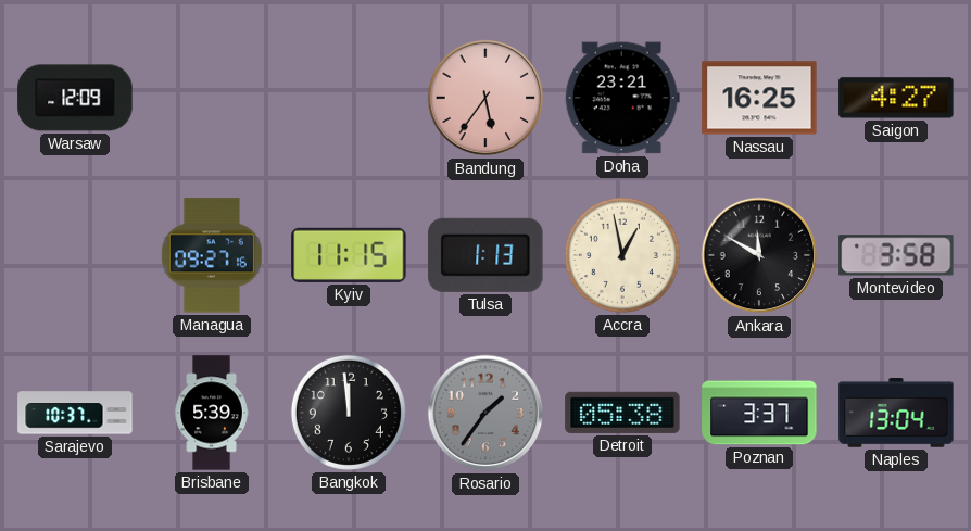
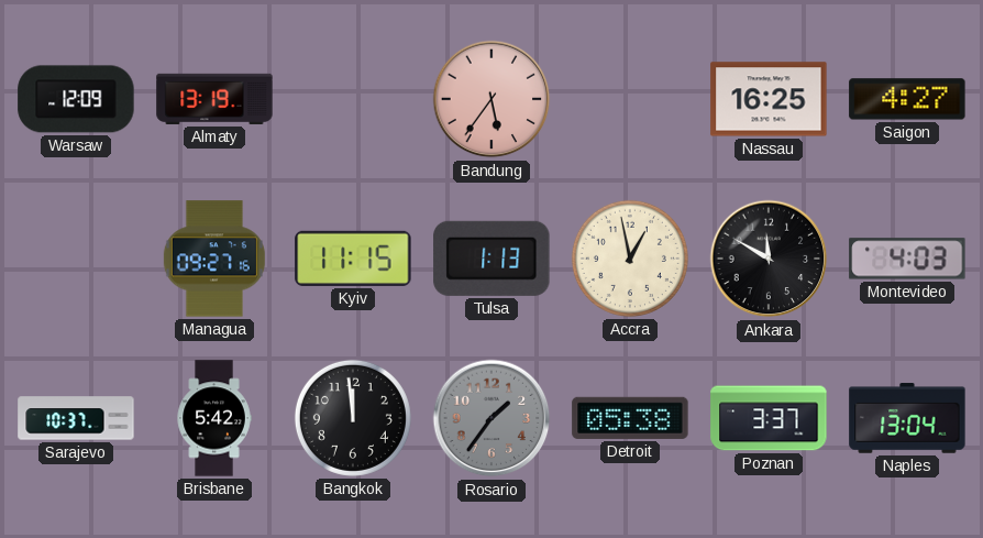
Almaty: none -> 13:19 (214, 99)
Doha: 23:21 -> none (622, 98)
Montevideo: 3:58 -> 4:03 (907, 259)
Brisbane: 5:39 -> 5:42 (214, 418)
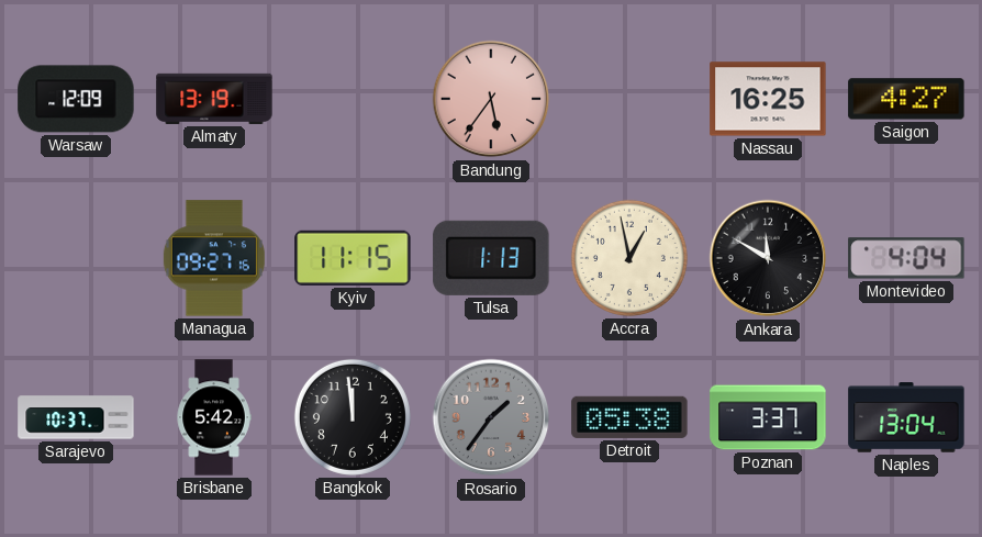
Montevideo: 4:03 -> 4:04 (906, 258)
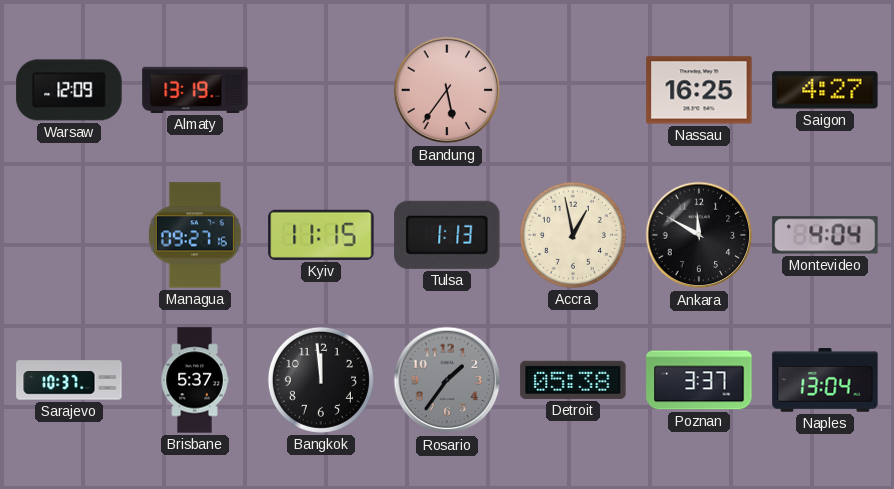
Brisbane: 5:42 -> 5:37 (195, 380)
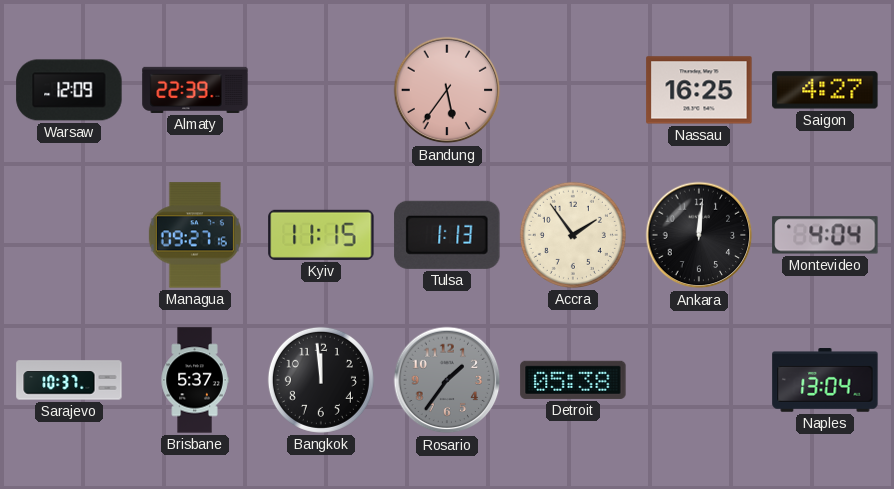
Almaty: 13:19 -> 22:39 (195, 90)
Accra: 12:58 -> 1:54 (573, 235)
Ankara: 11:50 -> 12:01 (699, 235)
Poznan: 3:37 -> none (699, 380)
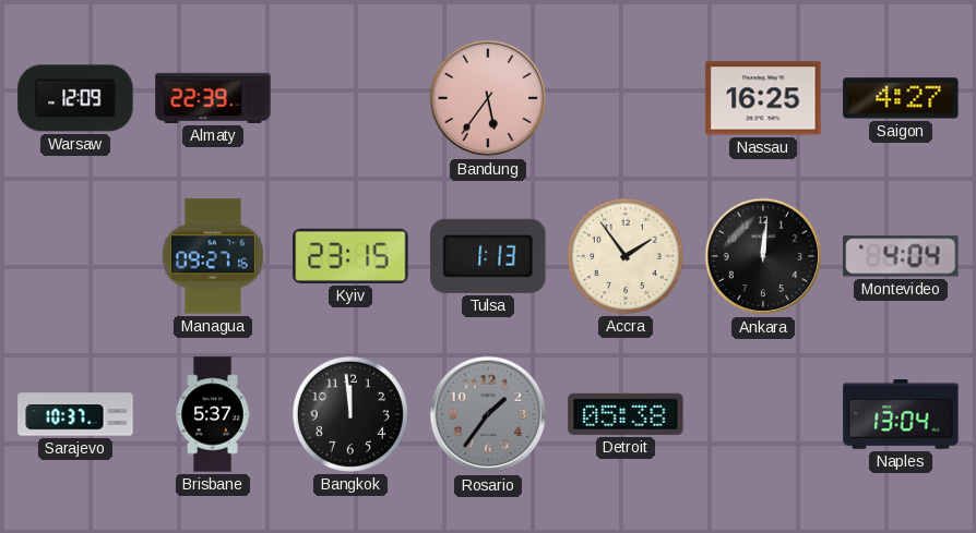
Kyiv: 11:15 -> 23:15 (350, 256)
